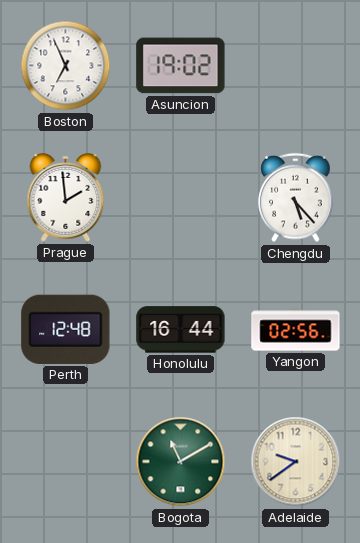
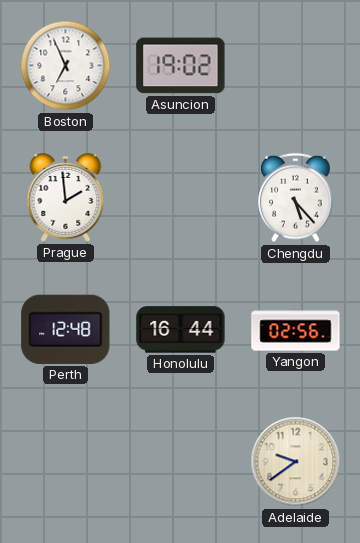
Bogota: 11:10 -> none (181, 462)
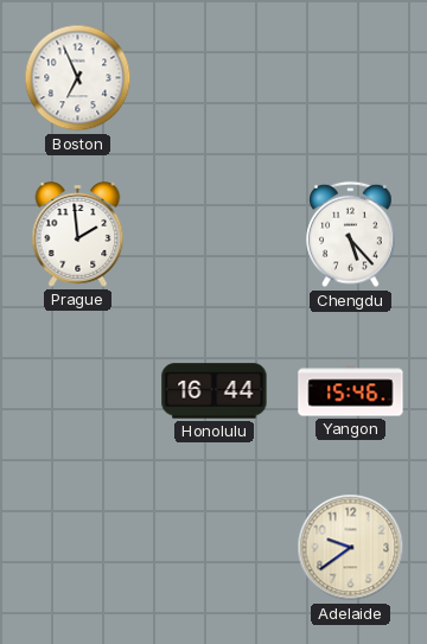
Asuncion: 19:02 -> none (181, 66)
Perth: 12:48 -> none (66, 329)
Yangon: 02:56 -> 15:46 (351, 391)
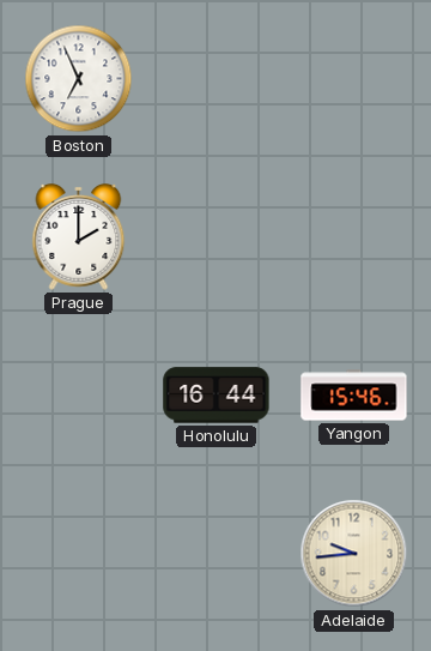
Prague: 1:59 -> 2:00 (79, 237)
Chengdu: 5:23 -> none (351, 235)
Adelaide: 9:39 -> 9:44 (354, 554)
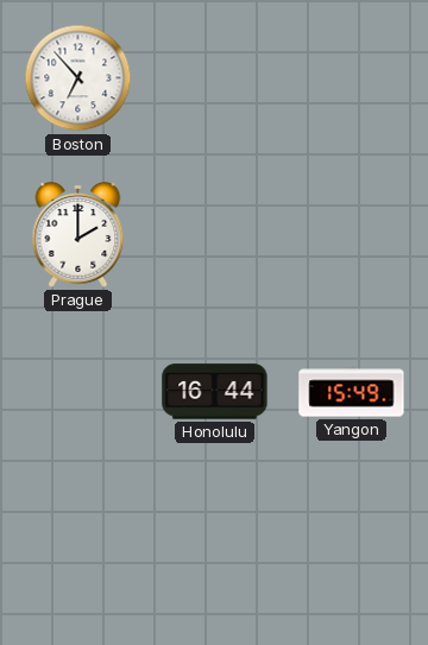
Boston: 6:56 -> 6:53 (78, 78)
Yangon: 15:46 -> 15:49 (352, 392)
Adelaide: 9:44 -> none (354, 554)
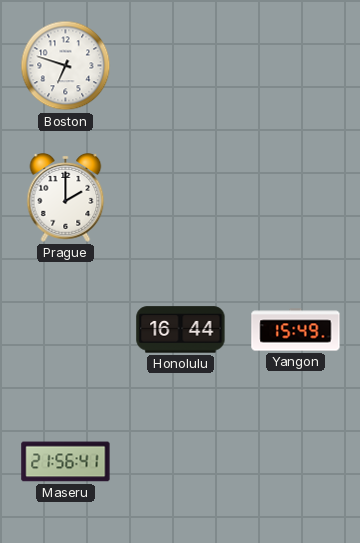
Boston: 6:53 -> 6:48 (66, 66)
Maseru: none -> 21:56 (66, 462)
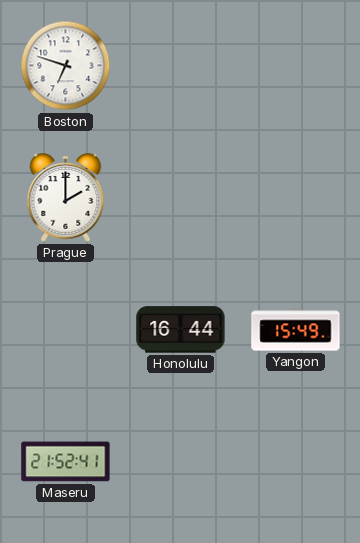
Maseru: 21:56 -> 21:52 (66, 462)
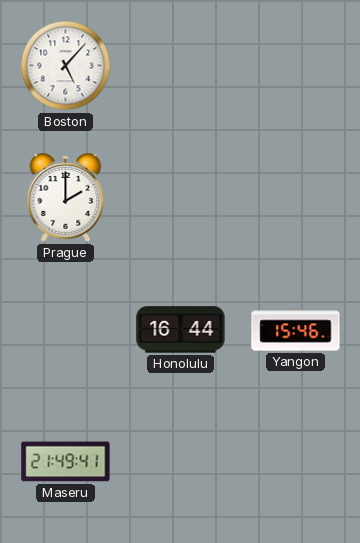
Boston: 6:48 -> 5:07 (66, 66)
Yangon: 15:49 -> 15:46 (296, 330)
Maseru: 21:52 -> 21:49 (66, 462)
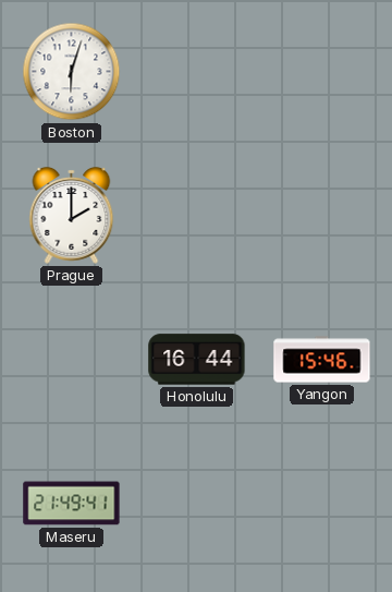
Boston: 5:07 -> 6:03 (72, 72)
